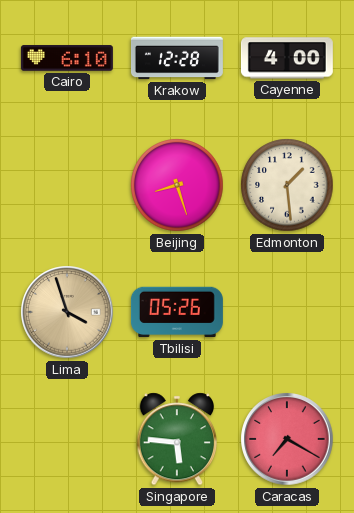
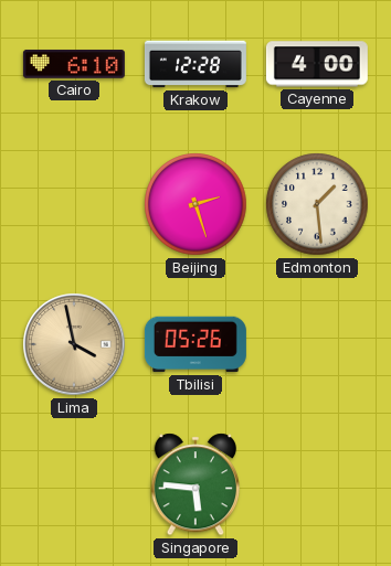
Beijing: 8:27 -> 2:27 (196, 204)
Lima: 3:57 -> 3:58 (74, 344)
Caracas: 7:20 -> none (287, 439)
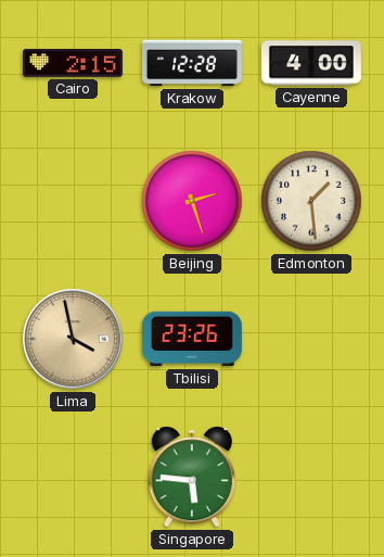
Cairo: 6:10 -> 2:15 (73, 63)
Tbilisi: 05:26 -> 23:26 (192, 339)
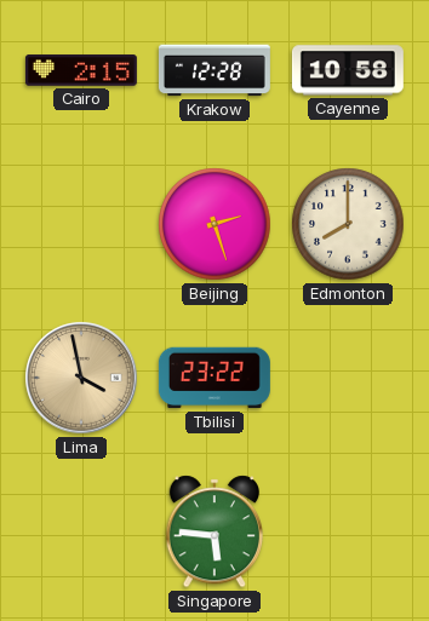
Cayenne: 4:00 -> 10:58 (348, 70)
Edmonton: 1:29 -> 8:00 (348, 224)
Tbilisi: 23:26 -> 23:22 (215, 378)
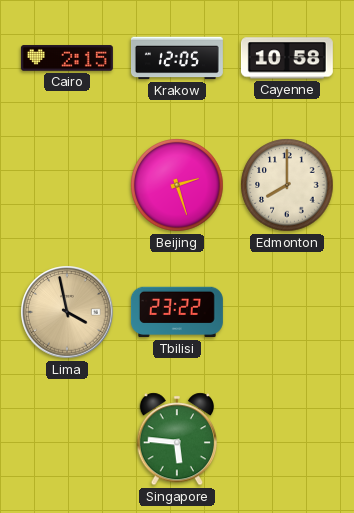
Krakow: 12:28 -> 12:05 (177, 58)
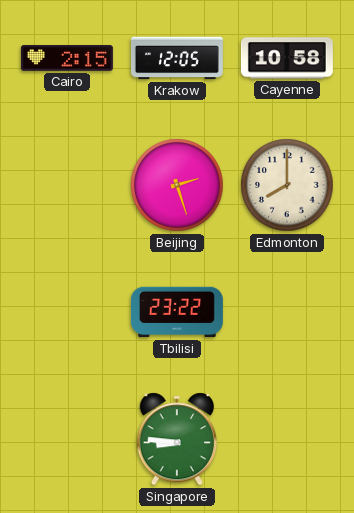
Lima: 3:58 -> none (67, 312)
Singapore: 5:46 -> 8:46 (176, 439)
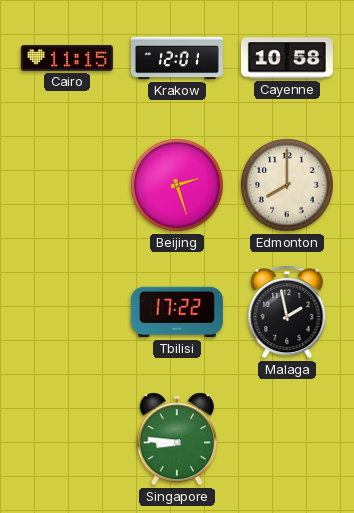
Cairo: 2:15 -> 11:15 (67, 58)
Krakow: 12:05 -> 12:01 (177, 58)
Tbilisi: 23:22 -> 17:22 (177, 312)
Malaga: none -> 1:58 (287, 312)
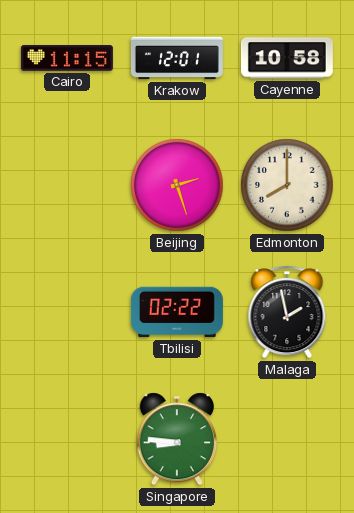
Tbilisi: 17:22 -> 02:22 (177, 312)
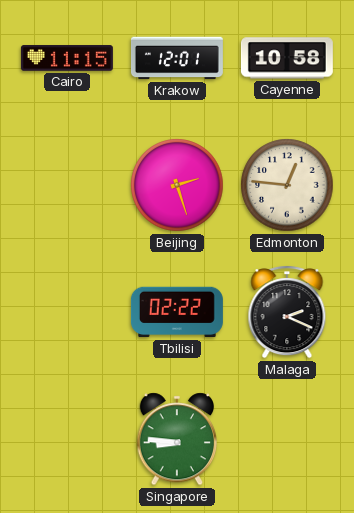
Edmonton: 8:00 -> 12:46 (287, 185)
Malaga: 1:58 -> 2:19 (287, 312)
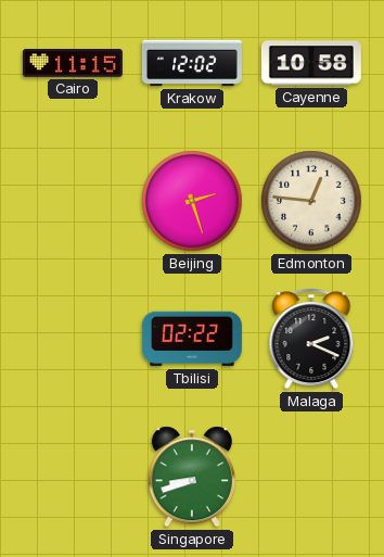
Krakow: 12:01 -> 12:02 (192, 63)
Singapore: 8:46 -> 8:42 (191, 477)
